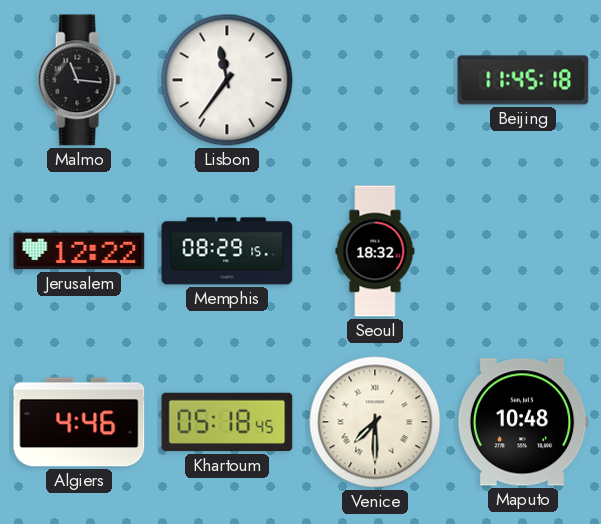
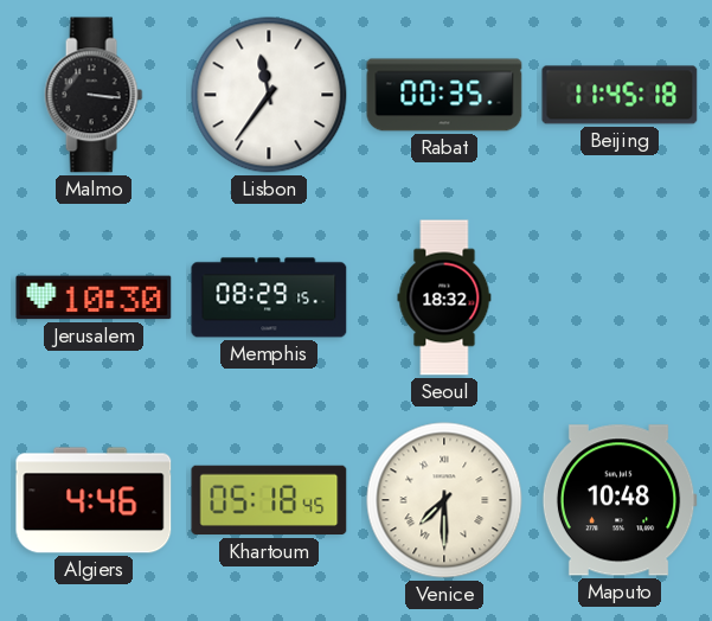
Malmo: 11:16 -> 3:16 (94, 95)
Rabat: none -> 00:35 (444, 95)
Jerusalem: 12:22 -> 10:30 (94, 297)
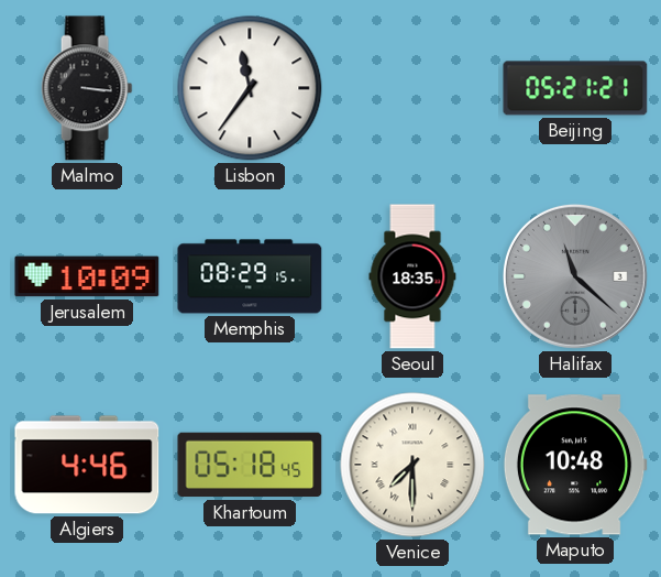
Rabat: 00:35 -> none (444, 95)
Beijing: 11:45 -> 05:21 (575, 88)
Jerusalem: 10:30 -> 10:09 (87, 276)
Seoul: 18:32 -> 18:35 (412, 276)
Halifax: none -> 11:22 (575, 276)
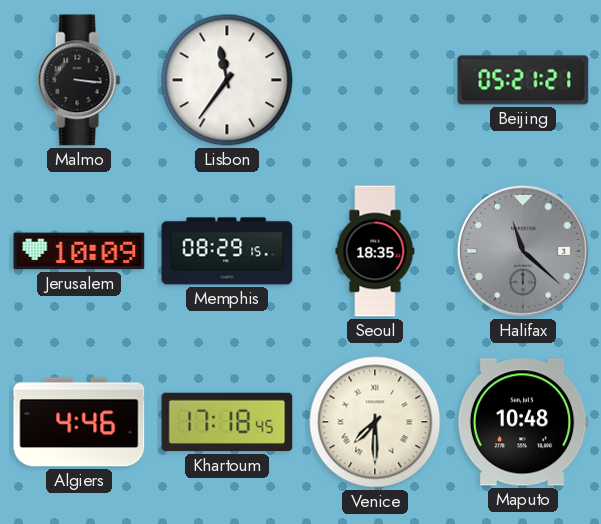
Khartoum: 05:18 -> 17:18 (227, 422)
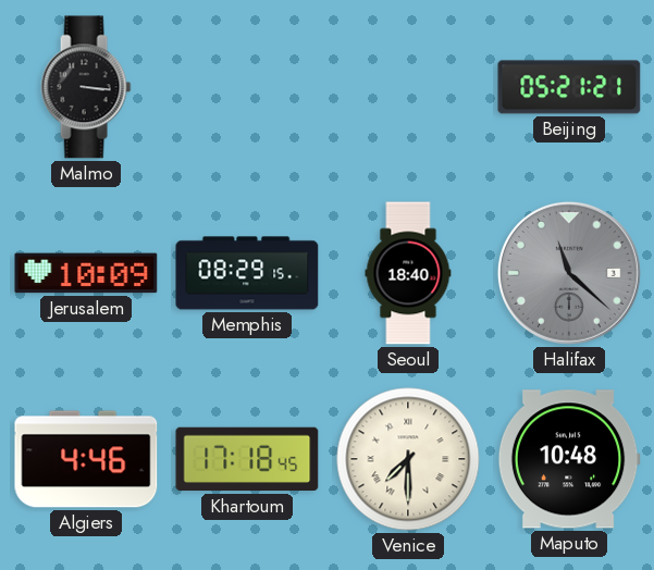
Lisbon: 11:36 -> none (227, 80)
Seoul: 18:35 -> 18:40 (408, 273)
